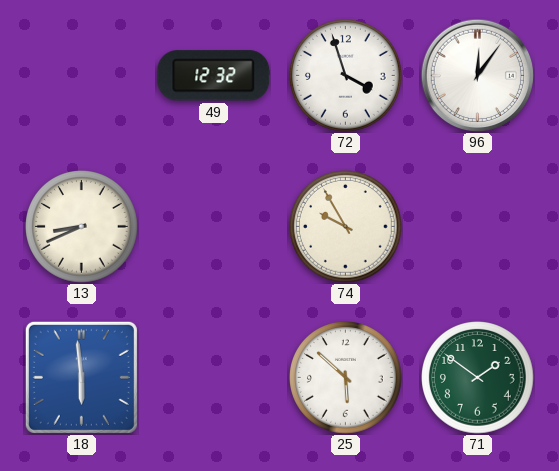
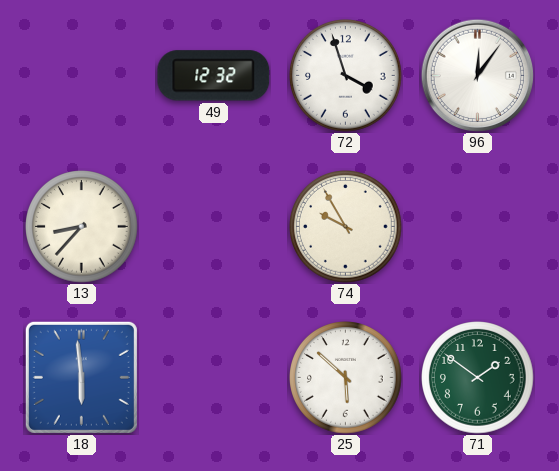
13: 8:41 -> 8:37 (82, 227)
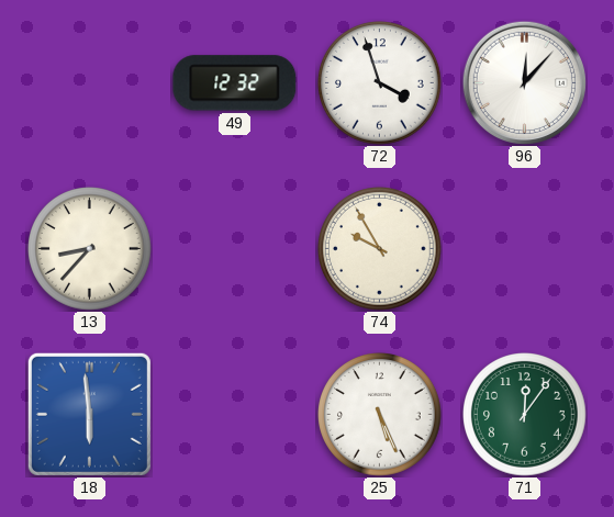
96: 12:06 -> 12:07 (524, 82)
25: 5:52 -> 5:26 (380, 415)
71: 1:51 -> 12:06 (525, 415)
